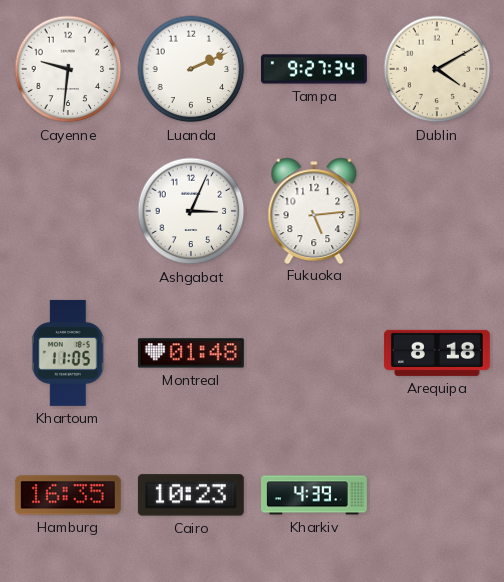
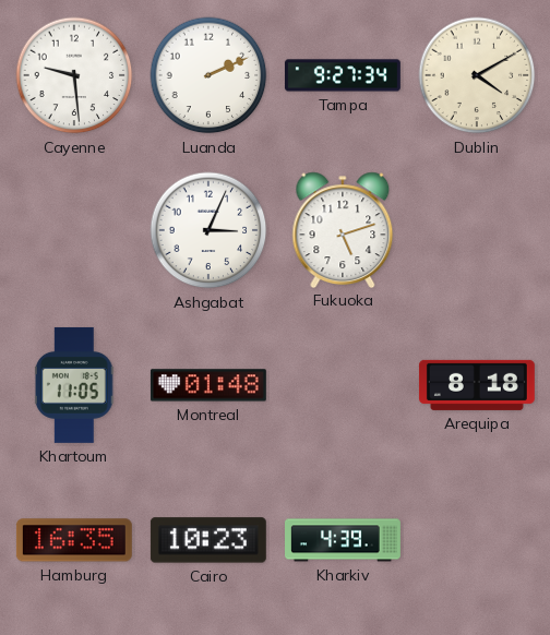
Cayenne: 9:31 -> 9:29 (74, 75)
Fukuoka: 5:14 -> 5:12 (343, 229)
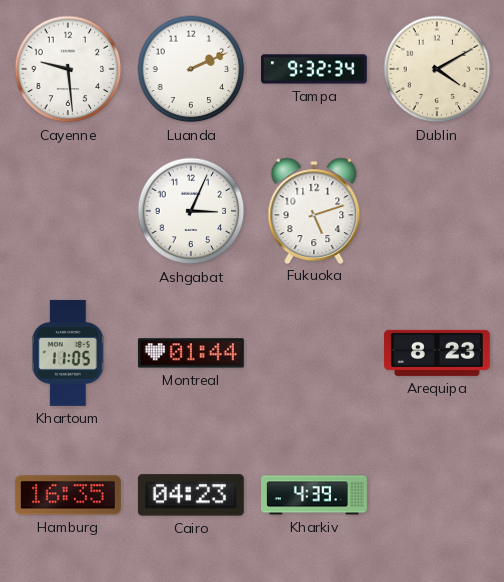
Tampa: 9:27 -> 9:32 (314, 69)
Montreal: 01:48 -> 01:44 (191, 353)
Arequipa: 8:18 -> 8:23 (437, 353)
Cairo: 10:23 -> 04:23 (191, 495)
